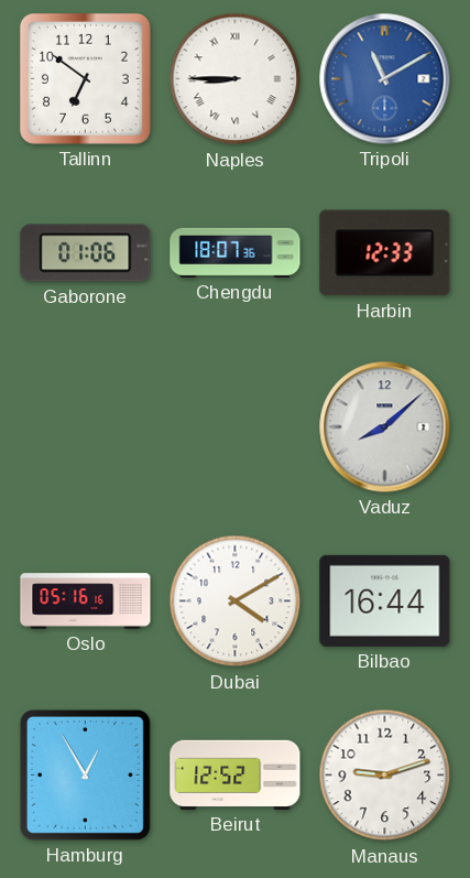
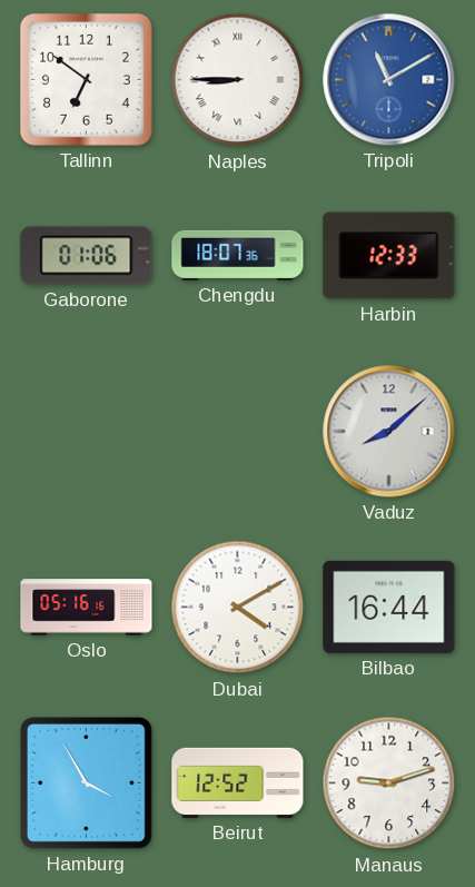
Hamburg: 12:55 -> 3:55 (86, 782)
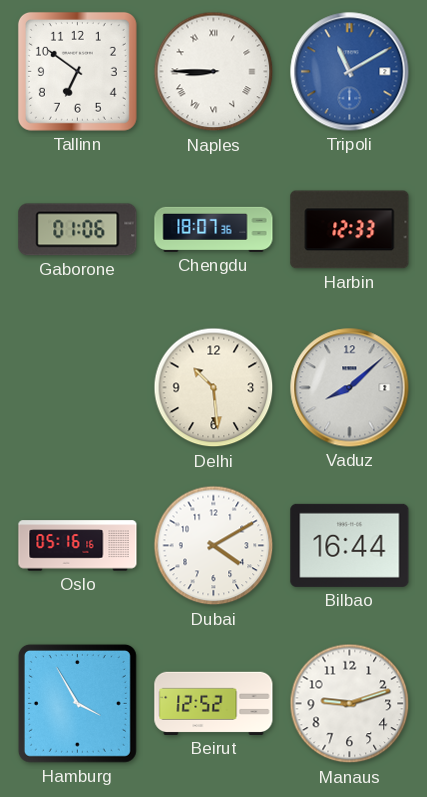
Delhi: none -> 10:29 (214, 388)
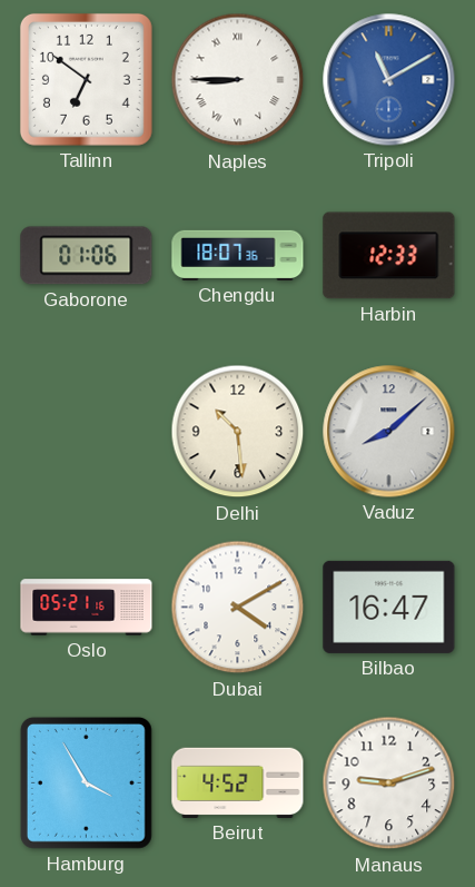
Oslo: 05:16 -> 05:21 (87, 608)
Bilbao: 16:44 -> 16:47 (389, 607)
Beirut: 12:52 -> 4:52 (238, 782)
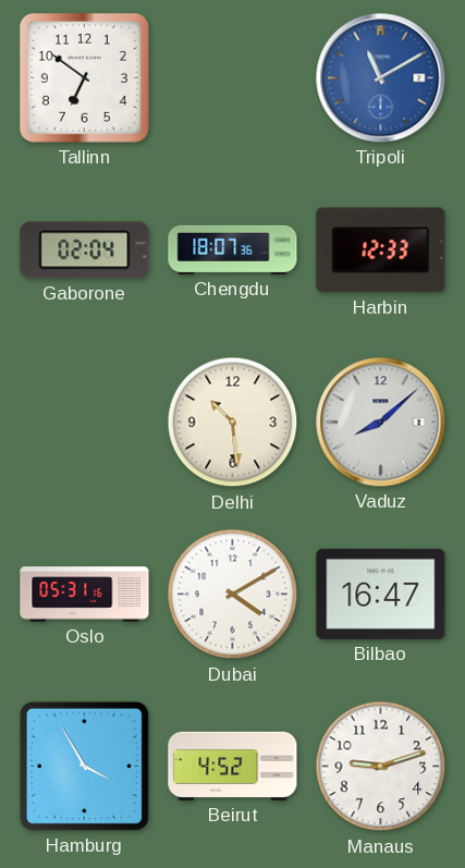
Naples: 8:45 -> none (238, 80)
Gaborone: 01:06 -> 02:04 (85, 250)
Oslo: 05:21 -> 05:31 (85, 595)
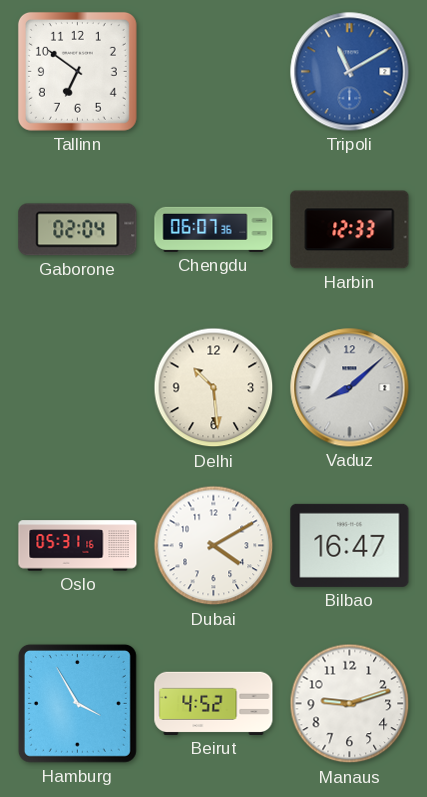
Chengdu: 18:07 -> 06:07 (214, 229)
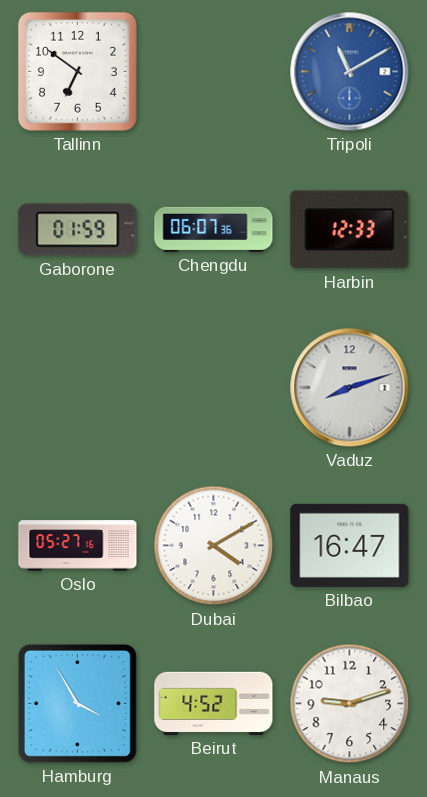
Gaborone: 02:04 -> 01:59 (78, 230)
Delhi: 10:29 -> none (214, 388)
Vaduz: 8:08 -> 8:12 (350, 388)
Oslo: 05:31 -> 05:27 (78, 546)
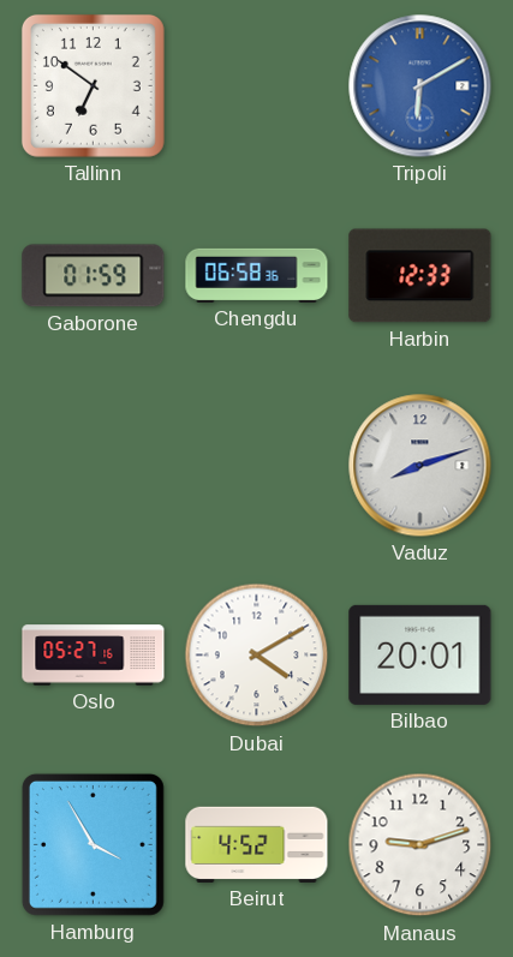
Tripoli: 11:10 -> 6:10 (420, 86)
Chengdu: 06:07 -> 06:58 (257, 275)
Bilbao: 16:47 -> 20:01 (420, 654)
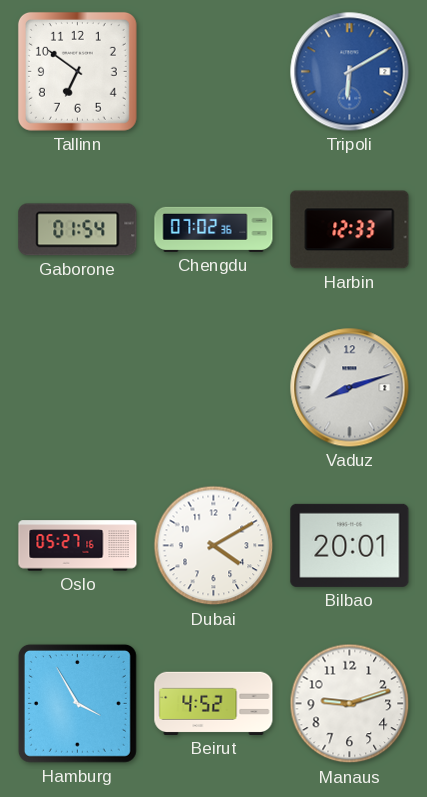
Gaborone: 01:59 -> 01:54 (78, 230)
Chengdu: 06:58 -> 07:02 (214, 229)
